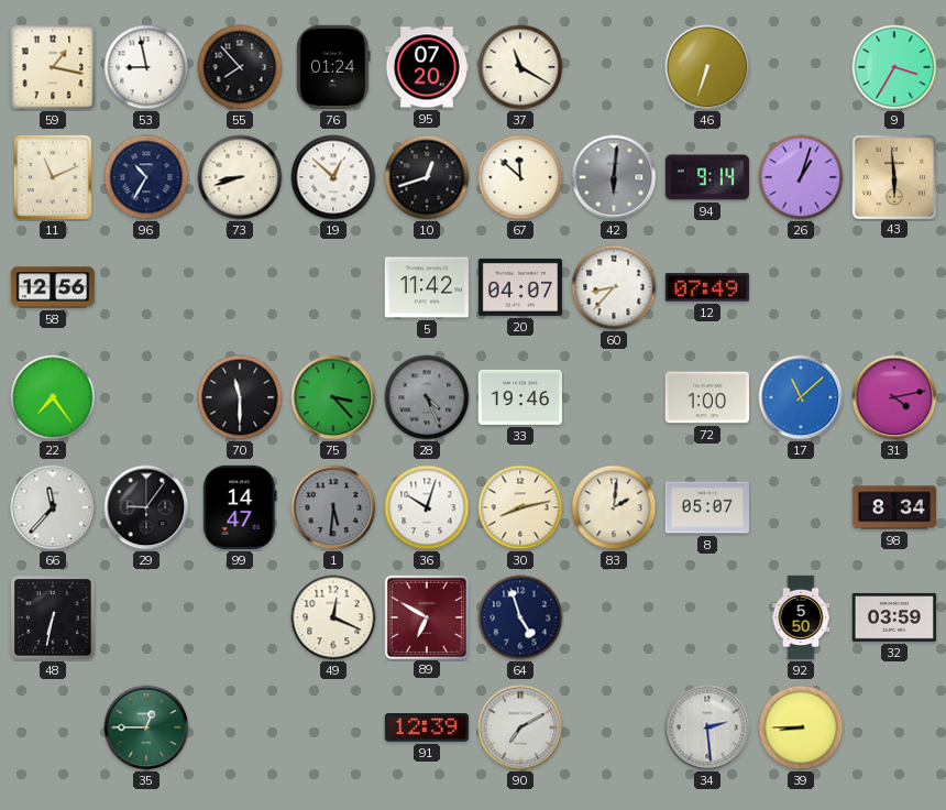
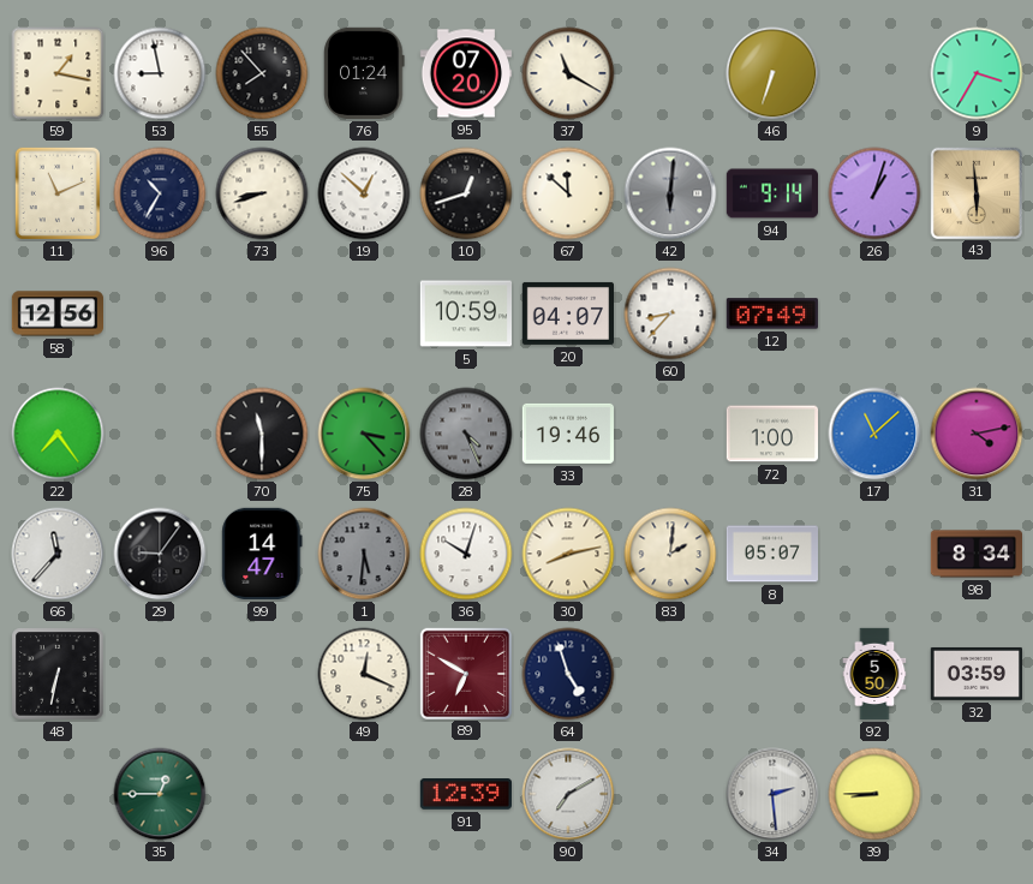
5: 11:42 -> 10:59 (465, 313)
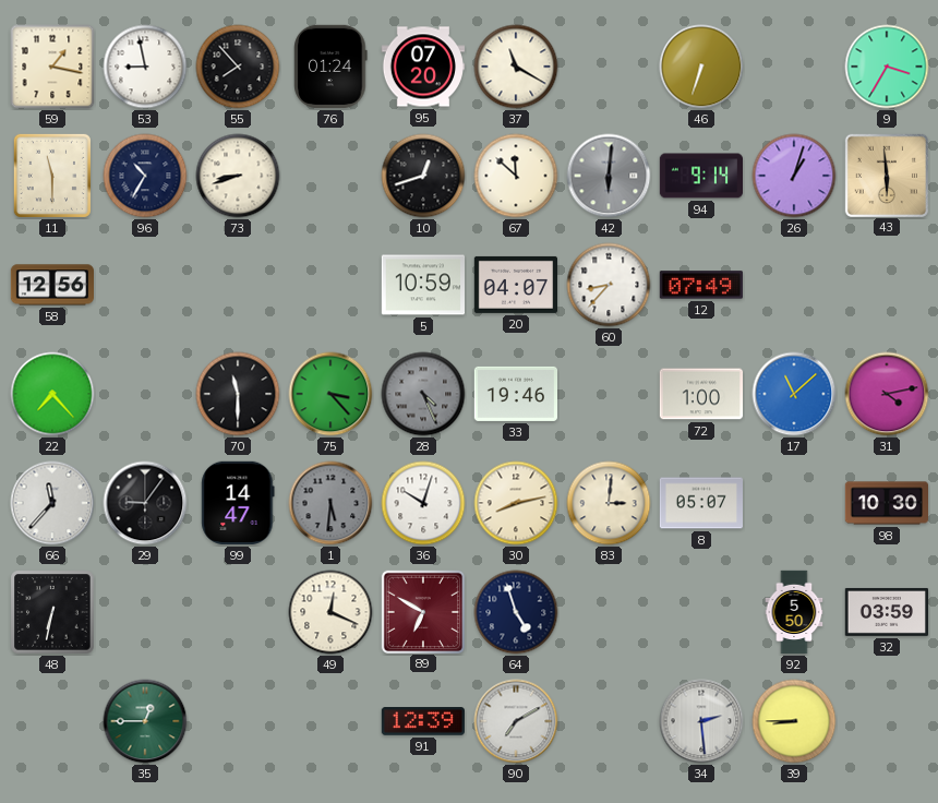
11: 11:11 -> 11:30 (52, 175)
19: 12:52 -> none (364, 193)
22: 7:24 -> 7:23 (52, 394)
83: 2:01 -> 3:01 (609, 503)
98: 8:34 -> 10:30 (886, 503)
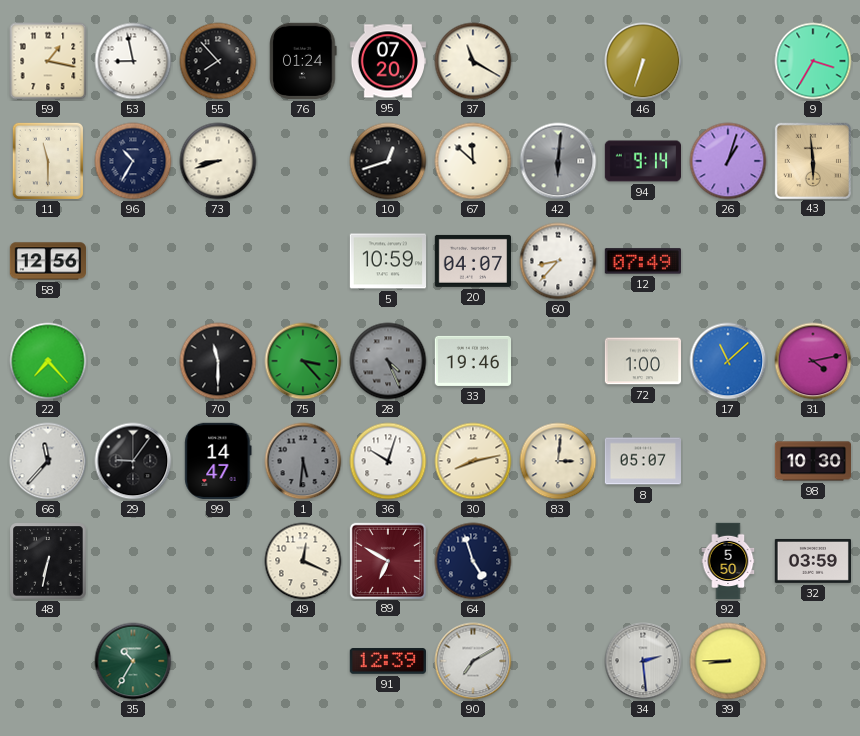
35: 12:45 -> 10:35 (133, 661)
